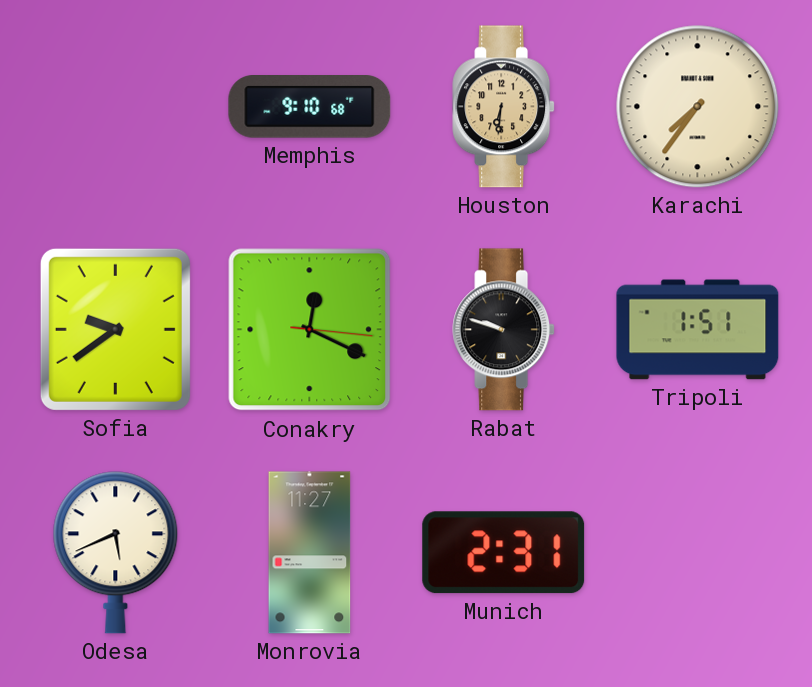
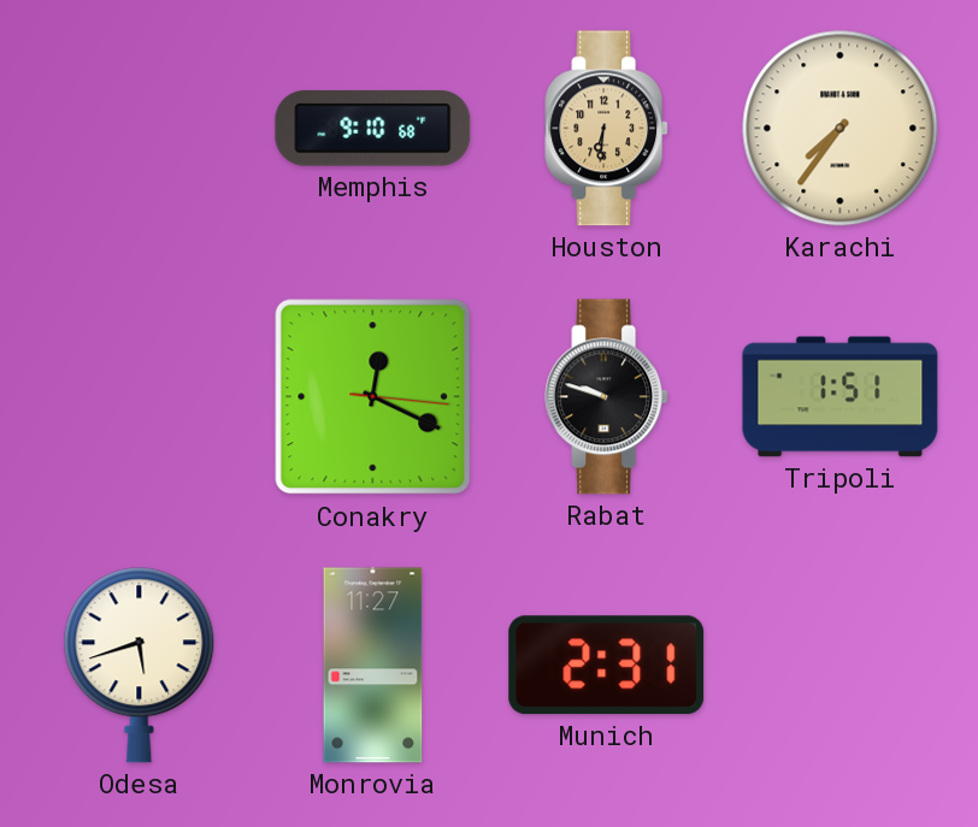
Sofia: 9:39 -> none (115, 329)
Odesa: 5:41 -> 5:42 (140, 666)
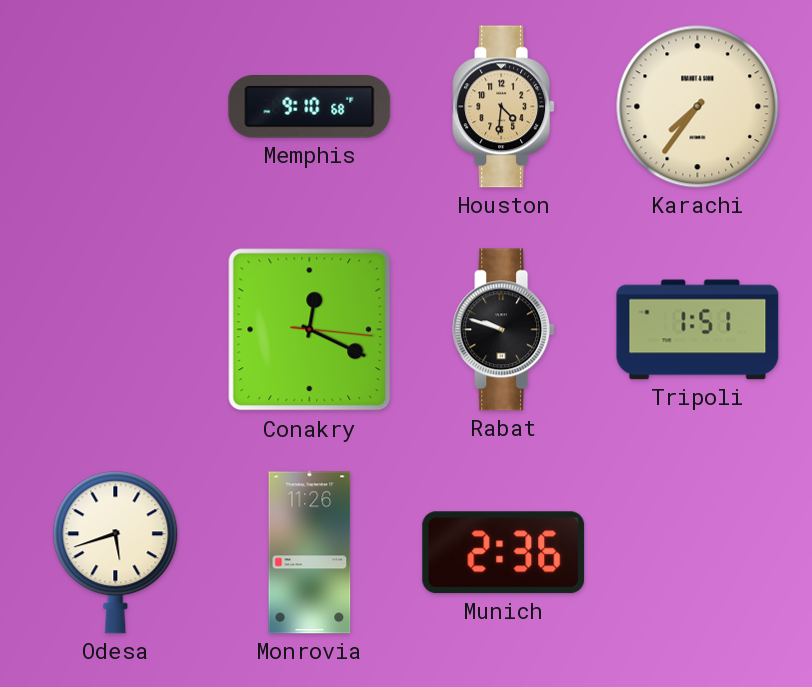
Houston: 6:31 -> 4:31 (504, 107)
Monrovia: 11:27 -> 11:26 (310, 553)
Munich: 2:31 -> 2:36 (504, 553)
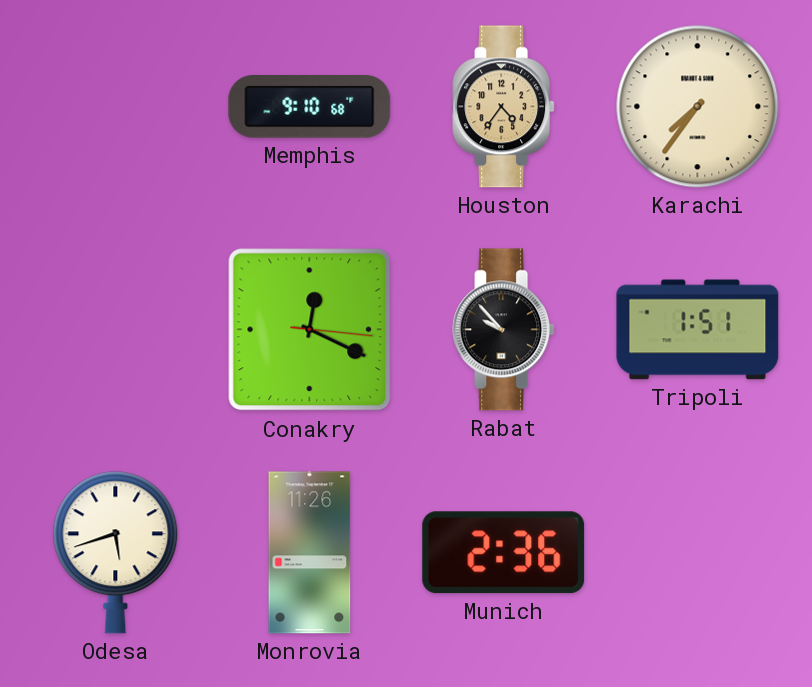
Houston: 4:31 -> 4:36 (504, 107)
Rabat: 9:48 -> 9:53 (504, 330)
